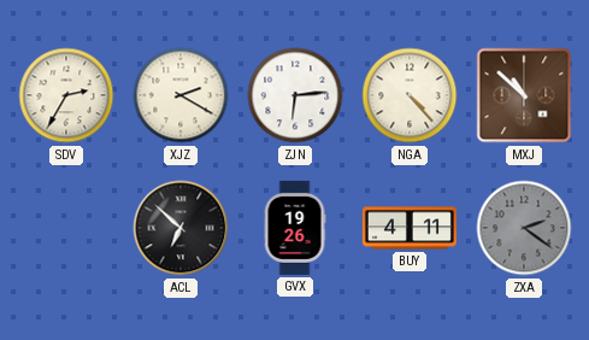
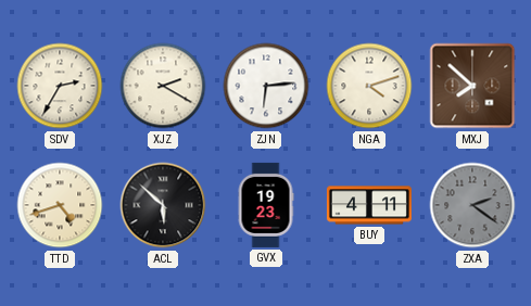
NGA: 4:23 -> 4:12 (369, 86)
MXJ: 10:52 -> 7:52 (472, 86)
TTD: none -> 4:42 (60, 205)
ACL: 6:52 -> 5:52 (163, 205)
GVX: 19:26 -> 19:23 (266, 205)
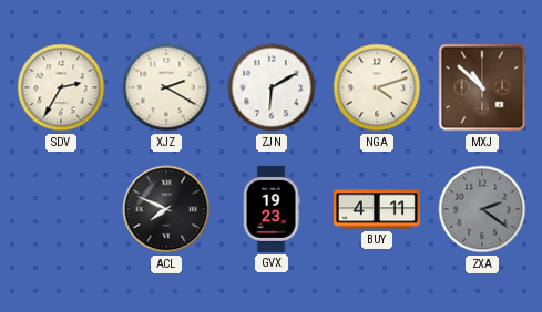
ZJN: 6:14 -> 6:10 (272, 87)
MXJ: 7:52 -> 10:52 (482, 87)
TTD: 4:42 -> none (60, 205)
ACL: 5:52 -> 7:49 (166, 209)
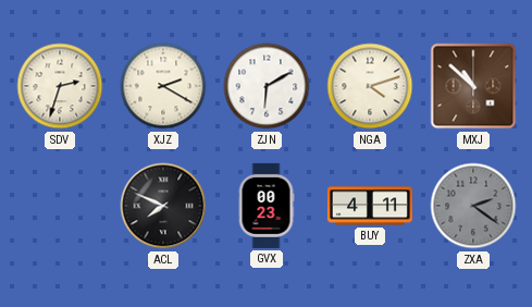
SDV: 2:35 -> 2:33 (60, 86)
GVX: 19:23 -> 00:23 (267, 206)
